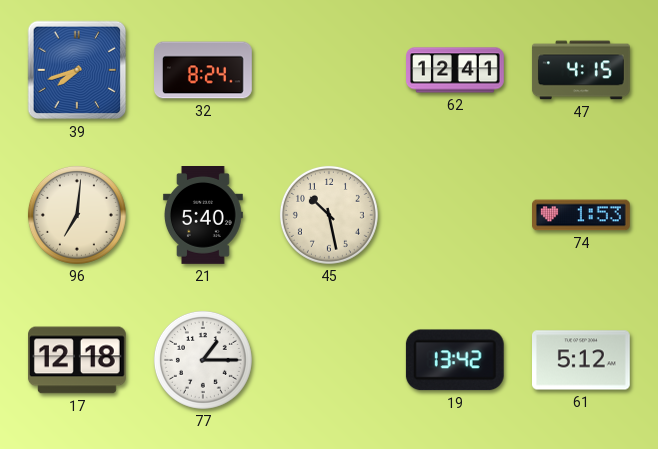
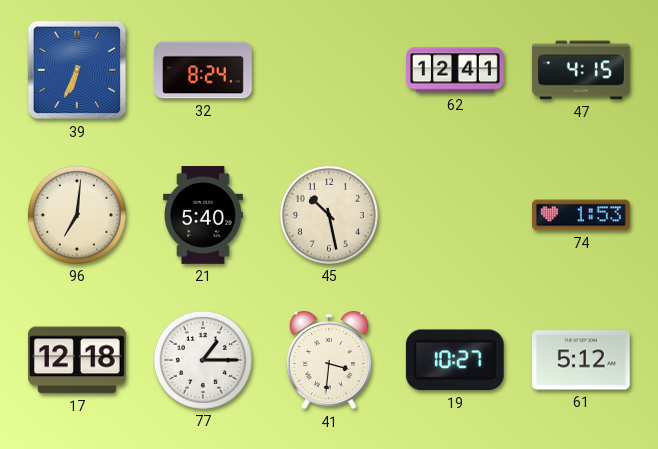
39: 7:42 -> 6:34 (77, 70)
41: none -> 3:31 (329, 360)
19: 13:42 -> 10:27 (455, 360)
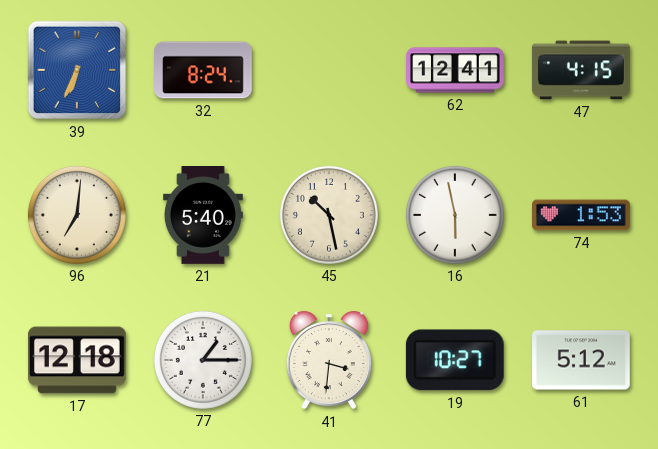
16: none -> 5:58 (455, 215)
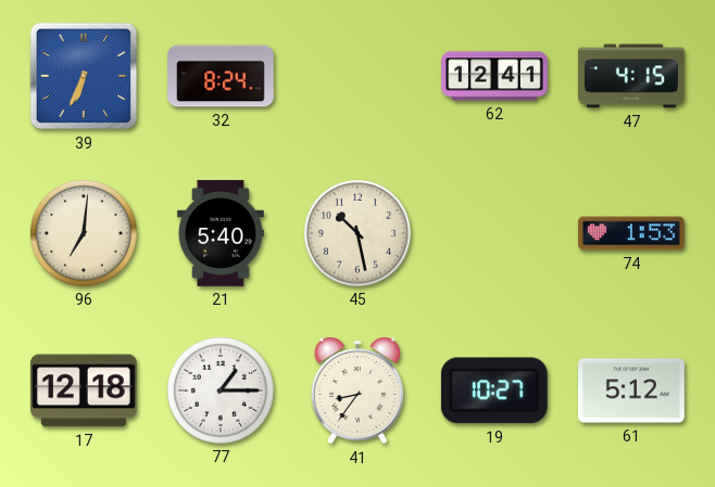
16: 5:58 -> none (455, 215)
41: 3:31 -> 8:36 (357, 390)
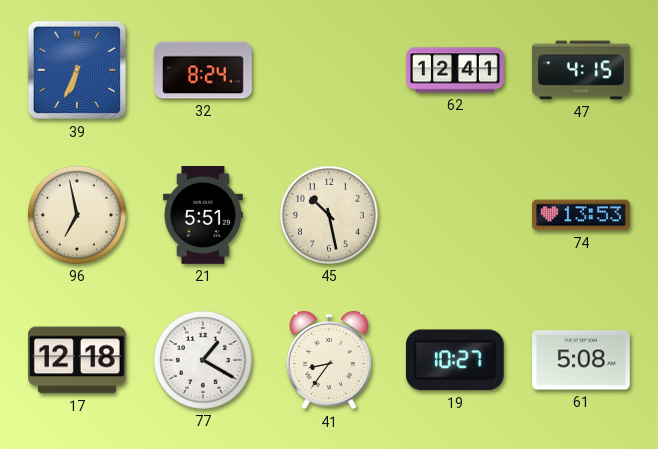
96: 7:01 -> 6:58 (77, 215)
21: 5:40 -> 5:51 (203, 216)
74: 1:53 -> 13:53 (582, 215)
77: 1:15 -> 1:20 (203, 360)
61: 5:12 -> 5:08 (582, 360)
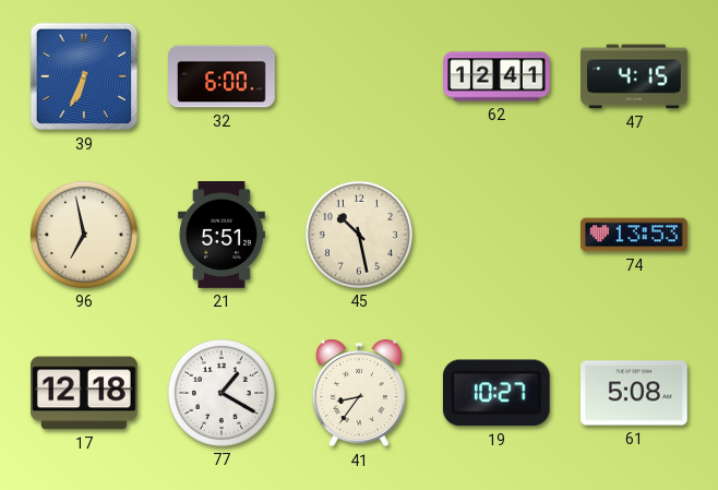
32: 8:24 -> 6:00 (223, 76)
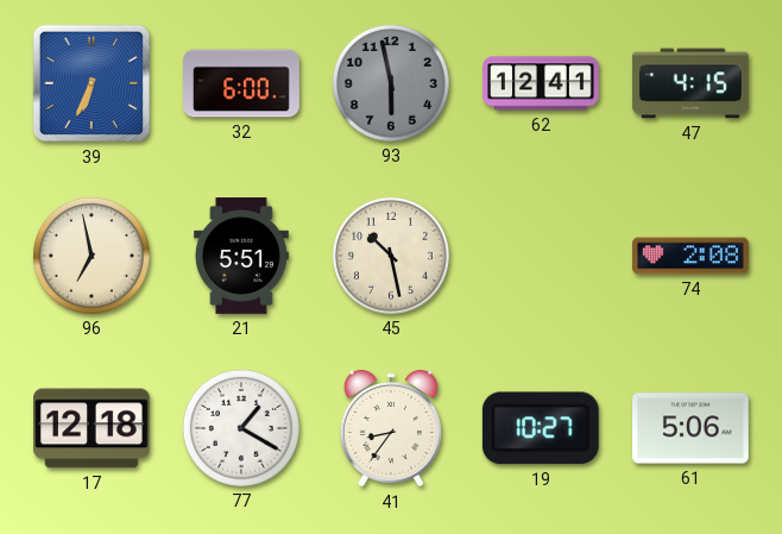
93: none -> 5:58 (391, 83)
74: 13:53 -> 2:08 (692, 256)
61: 5:08 -> 5:06 (692, 428)
